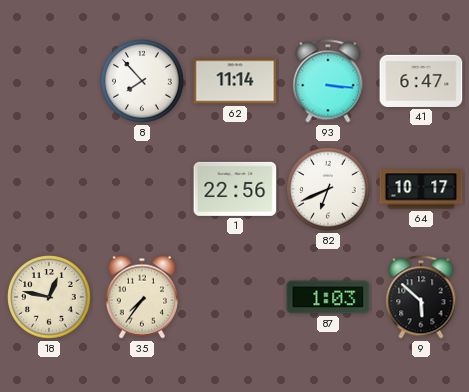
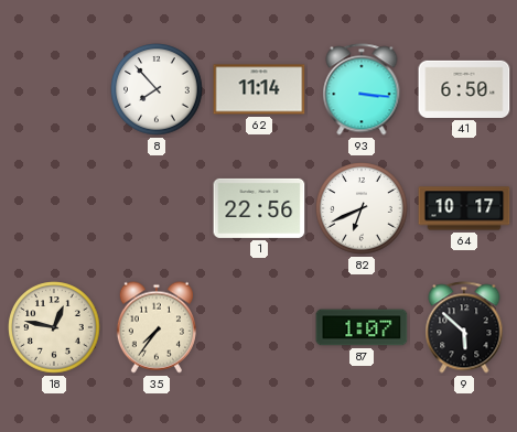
41: 6:47 -> 6:50 (464, 89)
87: 1:03 -> 1:07 (362, 327)
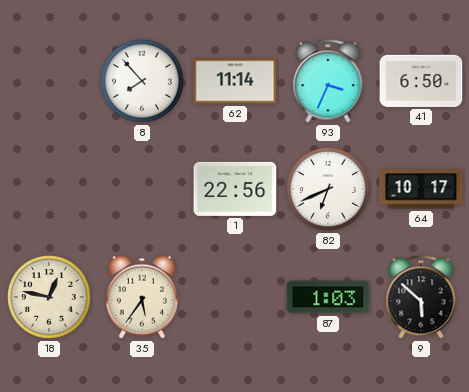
93: 3:16 -> 3:34 (328, 81)
35: 7:36 -> 5:36 (142, 297)
87: 1:07 -> 1:03 (328, 297)
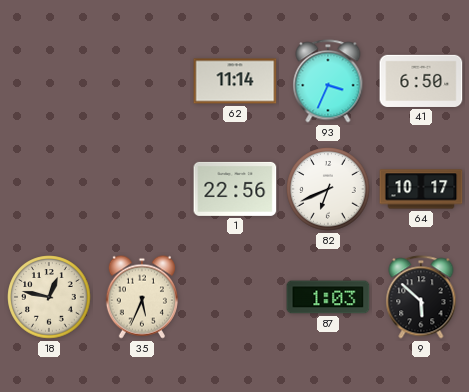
8: 7:53 -> none (142, 81)
35: 5:36 -> 5:34 (142, 297)
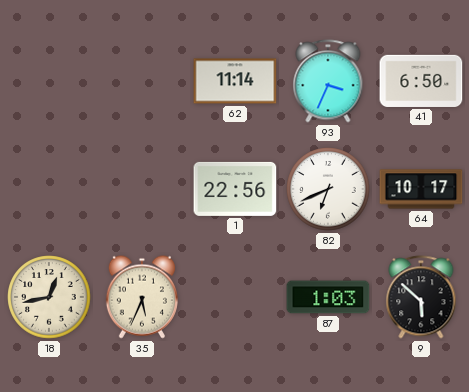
18: 12:47 -> 12:43 (49, 297)
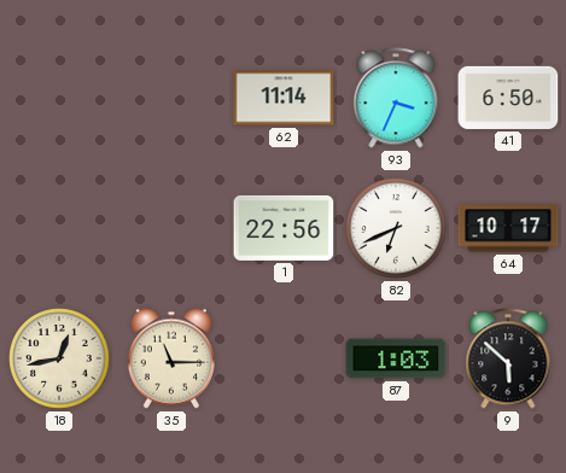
35: 5:34 -> 11:15 (171, 358)
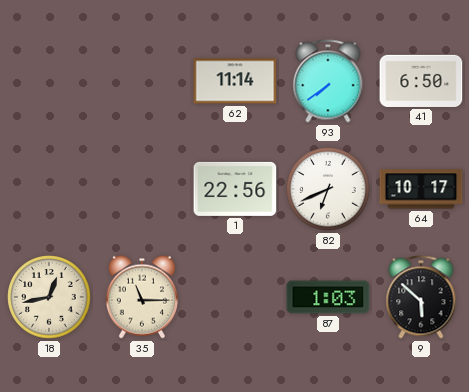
93: 3:34 -> 7:39 (328, 81)
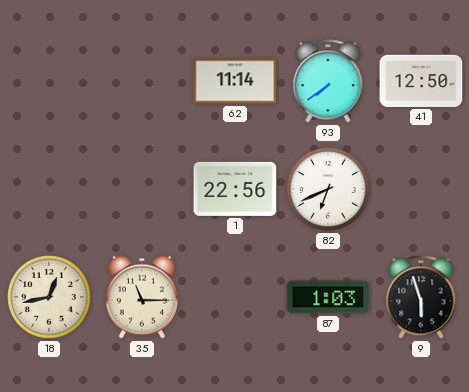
41: 6:50 -> 12:50 (421, 81)
64: 10:17 -> none (421, 189)
9: 5:52 -> 5:57 (421, 297)
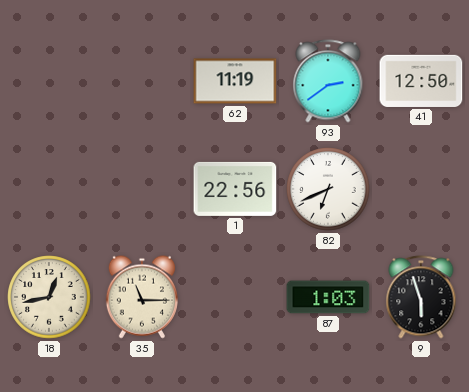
62: 11:14 -> 11:19 (235, 81)
93: 7:39 -> 2:39 (328, 81)
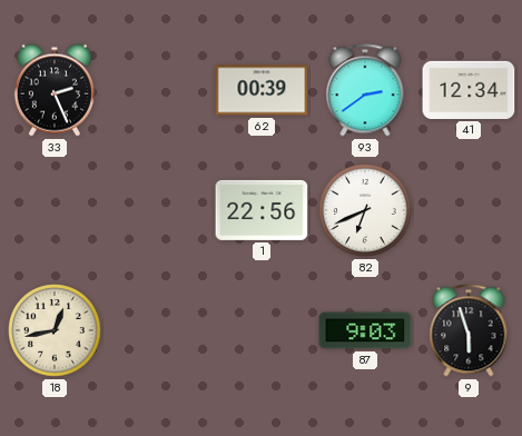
33: none -> 2:26 (55, 90)
62: 11:19 -> 00:39 (262, 90)
41: 12:50 -> 12:34 (469, 90)
35: 11:15 -> none (142, 297)
87: 1:03 -> 9:03 (365, 330)
